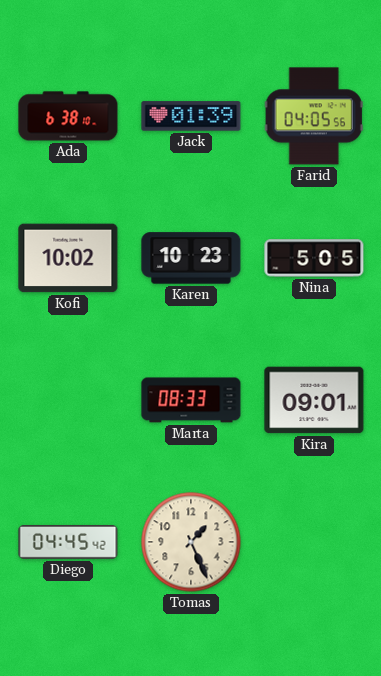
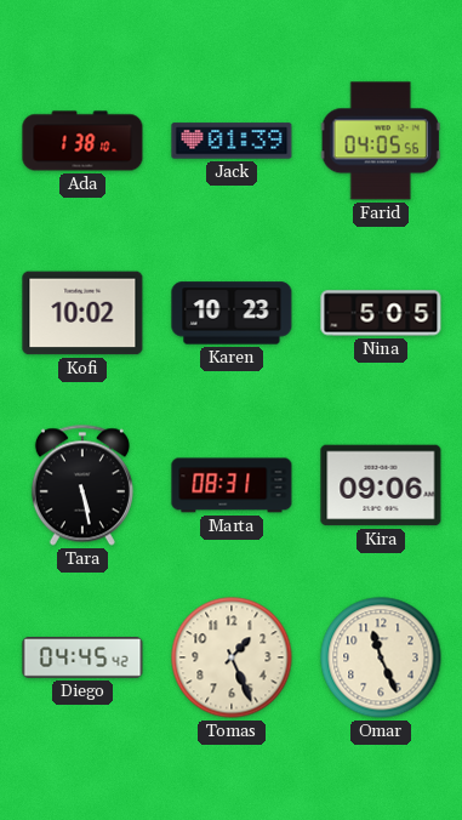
Ada: 6:38 -> 1:38 (82, 141)
Tara: none -> 5:28 (82, 485)
Marta: 08:33 -> 08:31 (232, 485)
Kira: 09:01 -> 09:06 (381, 485)
Omar: none -> 11:26 (381, 657)
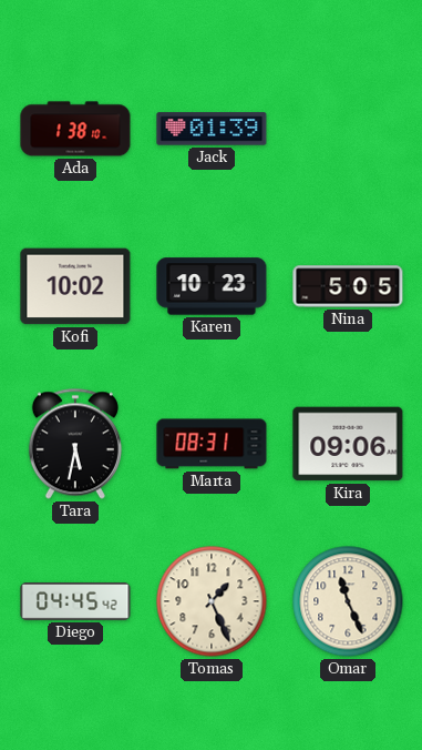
Farid: 04:05 -> none (381, 141)
Tara: 5:28 -> 5:32 (75, 444)
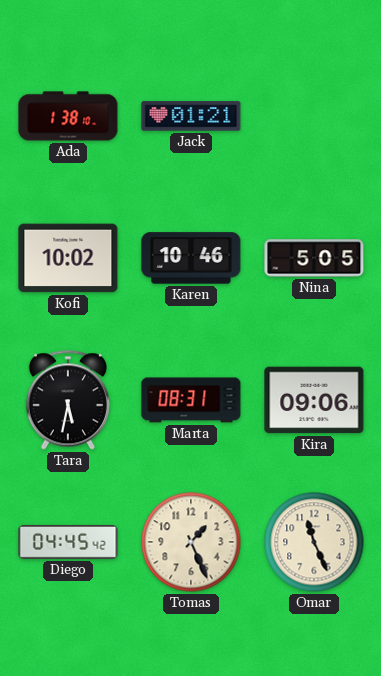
Jack: 01:39 -> 01:21 (191, 116)
Karen: 10:23 -> 10:46 (191, 258)
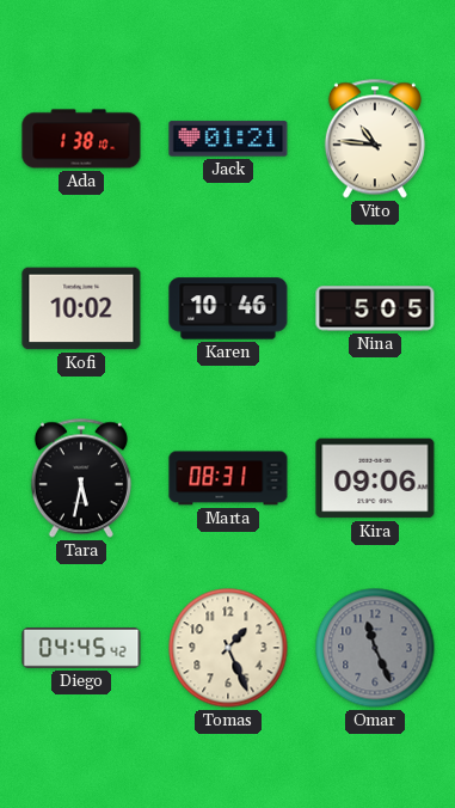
Vito: none -> 10:46 (375, 139)
Omar dial: cream -> grey (375, 648)
